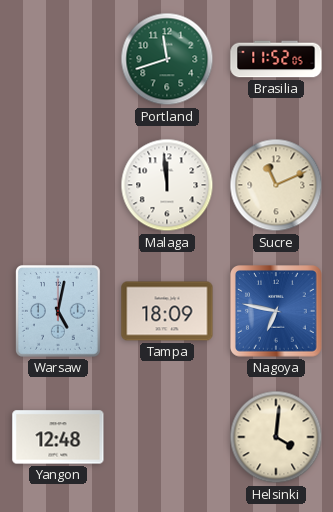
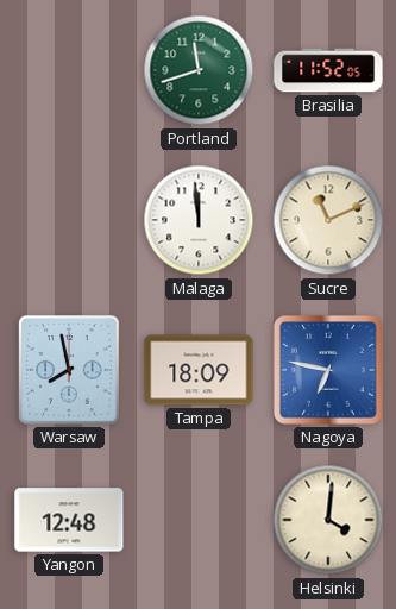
Warsaw: 5:02 -> 7:58 (70, 371)
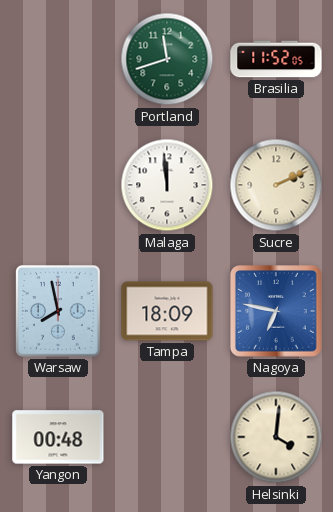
Sucre: 11:11 -> 2:11 (276, 185)
Yangon: 12:48 -> 00:48 (58, 437)
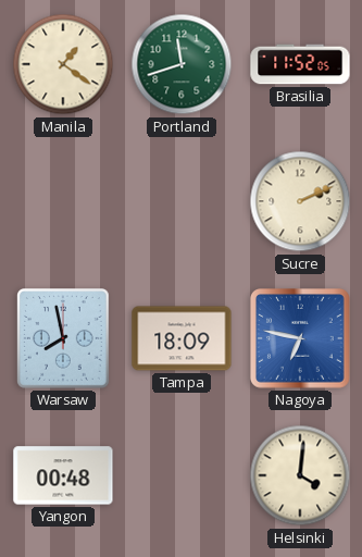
Manila: none -> 1:21 (63, 64)
Malaga: 11:59 -> none (167, 185)
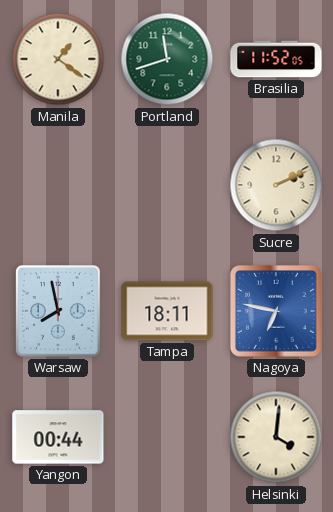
Tampa: 18:09 -> 18:11 (167, 311)
Yangon: 00:48 -> 00:44 (58, 437)
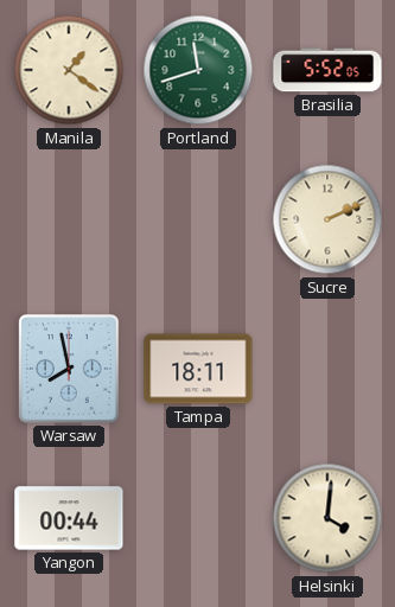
Brasilia: 11:52 -> 5:52 (327, 70)
Nagoya: 6:47 -> none (277, 312)
